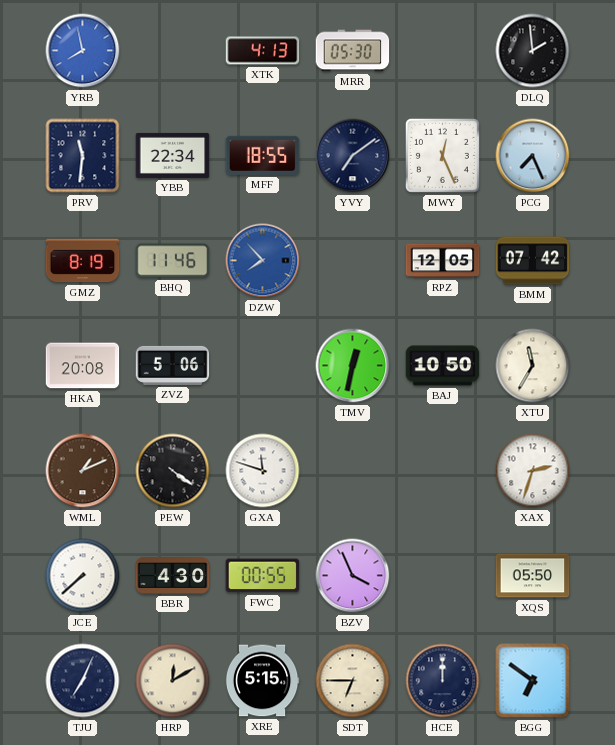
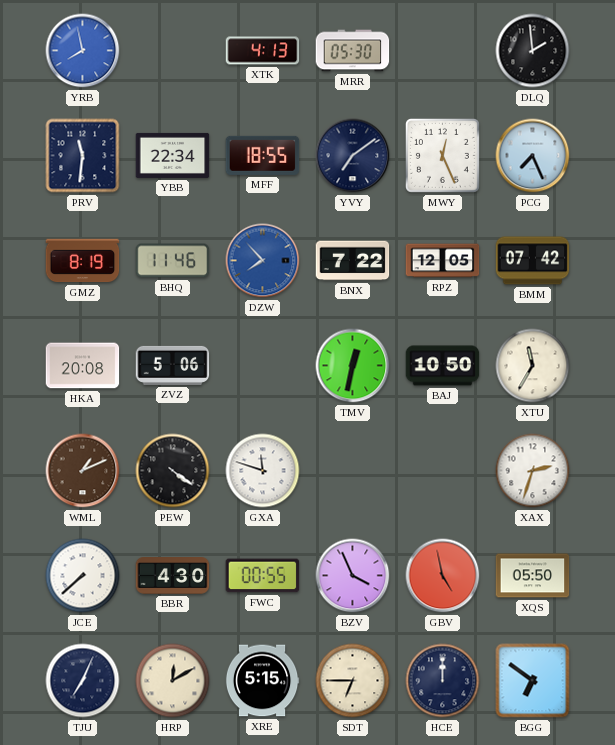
BNX: none -> 7:22 (353, 261)
GBV: none -> 4:58 (443, 576)
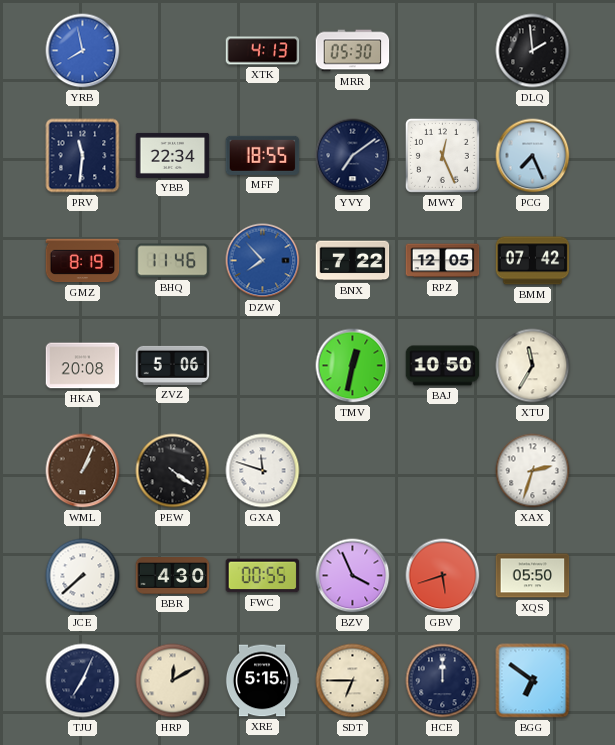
WML: 1:11 -> 1:04 (83, 471)
GBV: 4:58 -> 5:42 (443, 576)
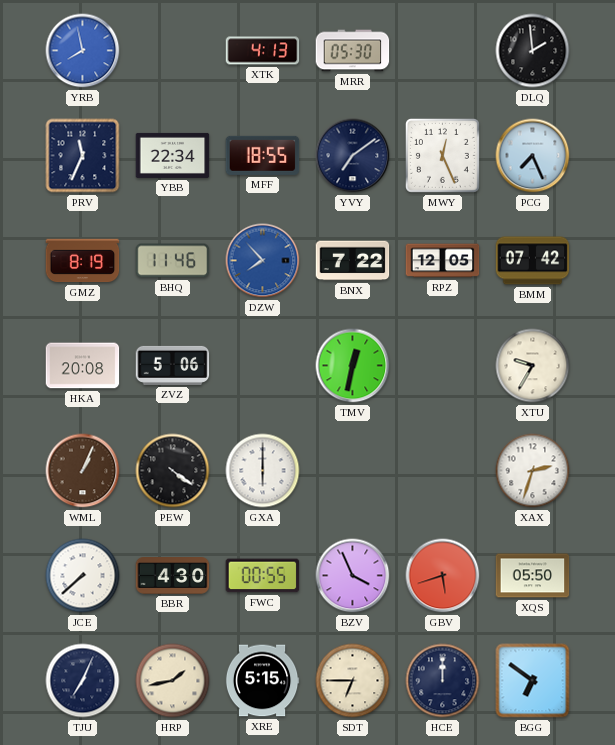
PRV: 11:31 -> 11:34 (83, 156)
BAJ: 10:50 -> none (443, 366)
XTU: 11:35 -> 9:35 (533, 366)
GXA: 11:48 -> 6:00 (263, 471)
HRP: 12:10 -> 1:43 (173, 681)
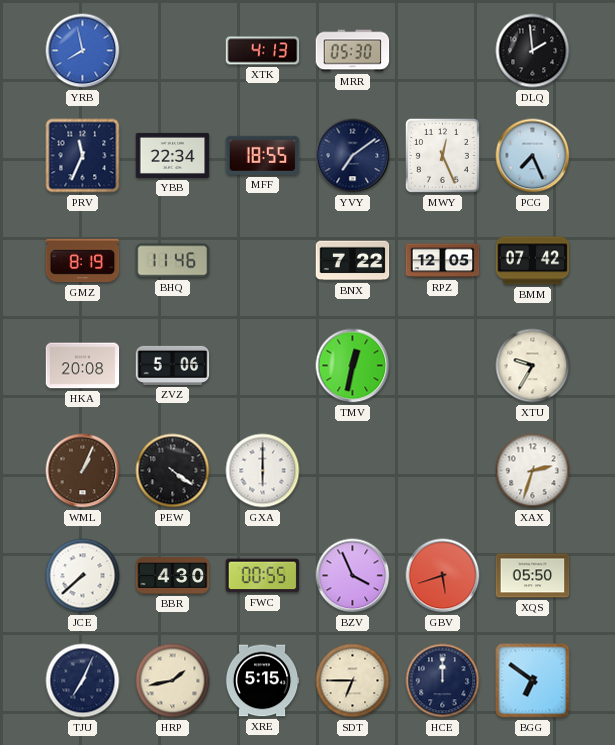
DZW: 7:53 -> none (263, 261)
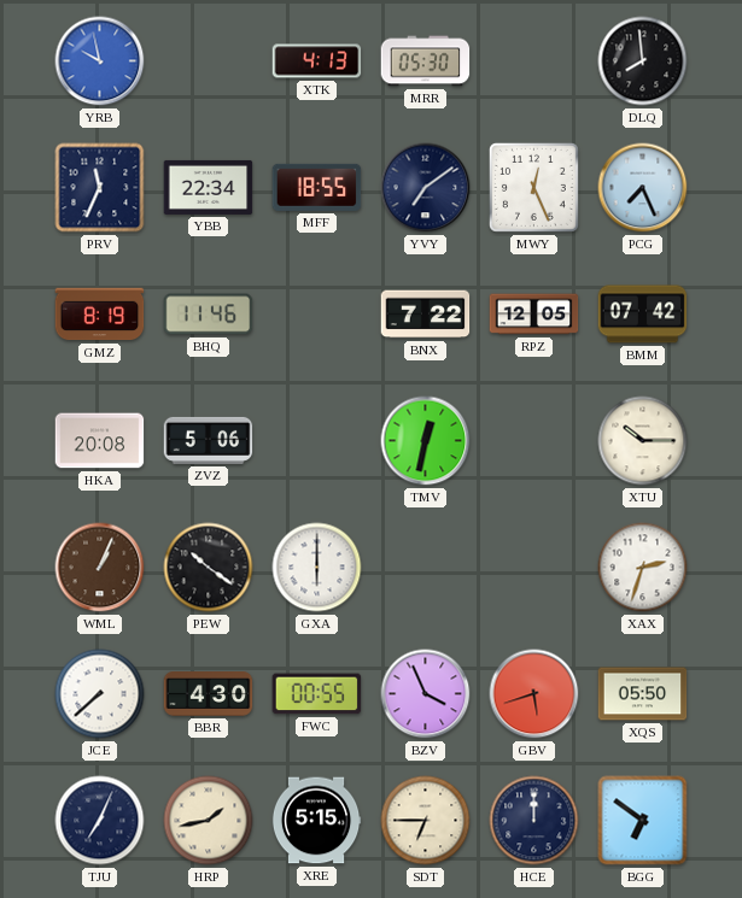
YRB: 7:58 -> 9:58 (100, 61)
DLQ: 1:59 -> 7:59 (643, 61)
XTU: 9:35 -> 10:15 (643, 441)
PEW: 4:21 -> 10:21 (209, 568)
